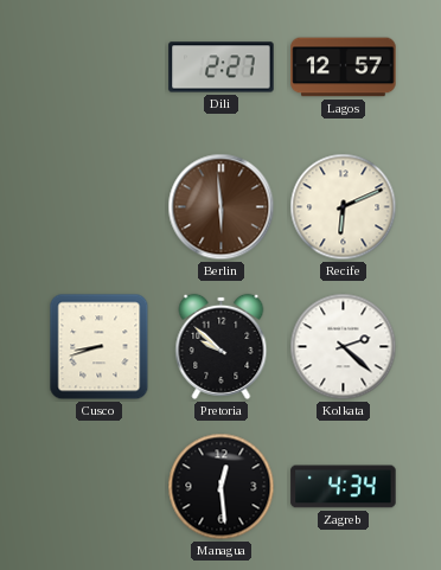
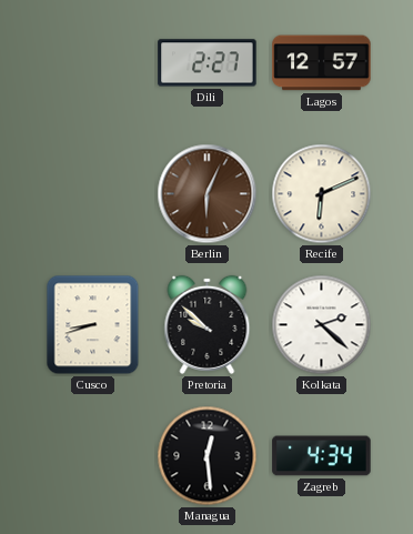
Berlin: 5:59 -> 6:04 (208, 194)
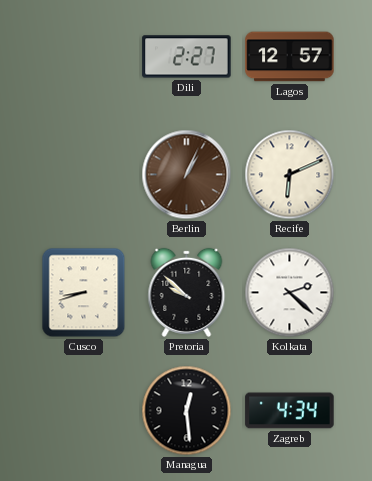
Berlin: 6:04 -> 1:04 (187, 175)
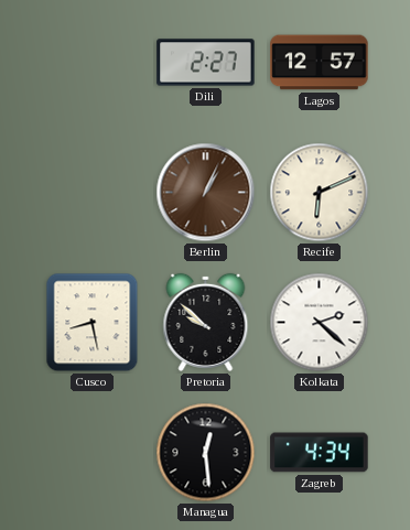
Cusco: 8:42 -> 8:28 (93, 323)
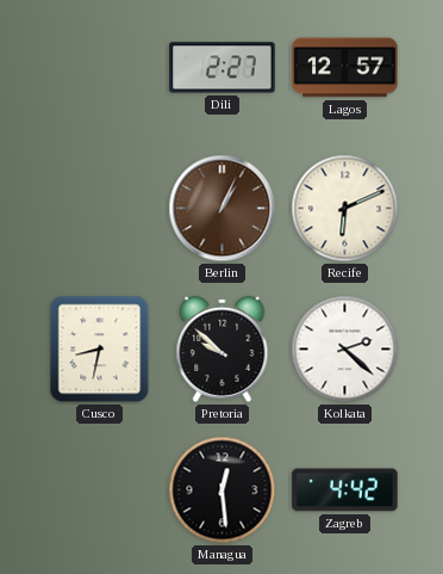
Cusco: 8:28 -> 8:32 (100, 350)
Zagreb: 4:34 -> 4:42 (345, 490)
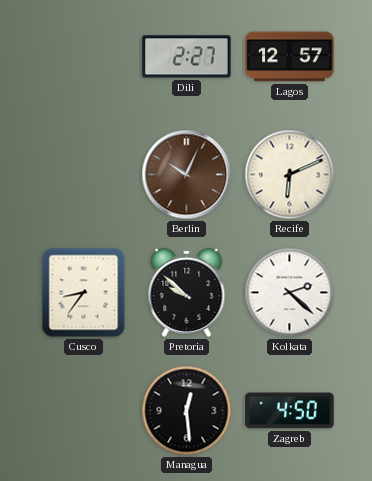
Berlin: 1:04 -> 10:04 (187, 175)
Cusco: 8:32 -> 8:36 (84, 293)
Zagreb: 4:42 -> 4:50 (290, 411)
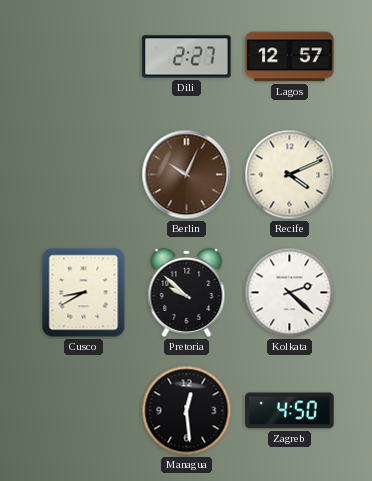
Recife: 6:11 -> 4:11 (290, 175)
Cusco: 8:36 -> 8:40 (84, 293)
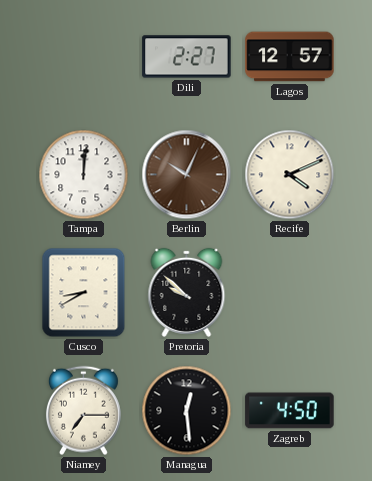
Tampa: none -> 12:01 (84, 175)
Kolkata: 2:22 -> none (290, 293)
Niamey: none -> 7:15 (83, 411)
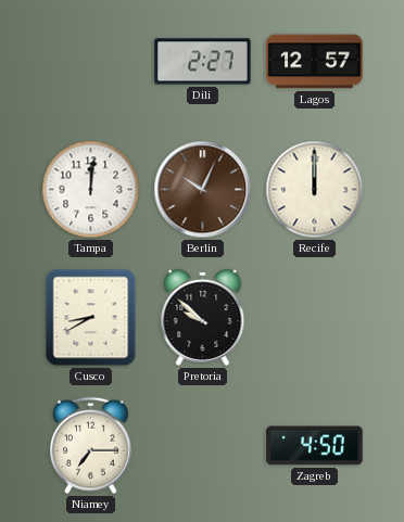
Recife: 4:11 -> 12:00 (315, 190)
Managua: 12:29 -> none (187, 411)
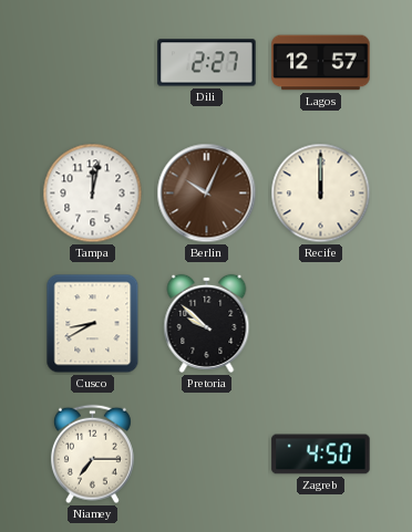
Tampa: 12:01 -> 12:02 (93, 194)
